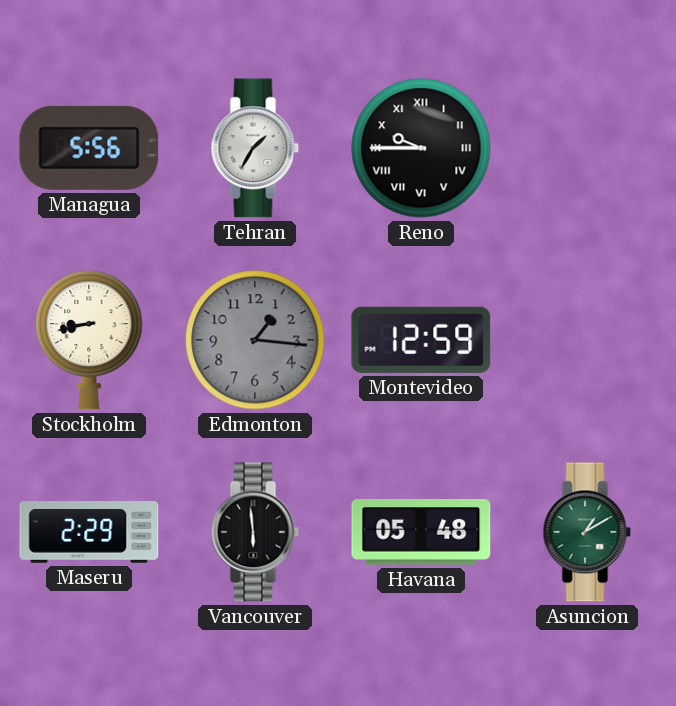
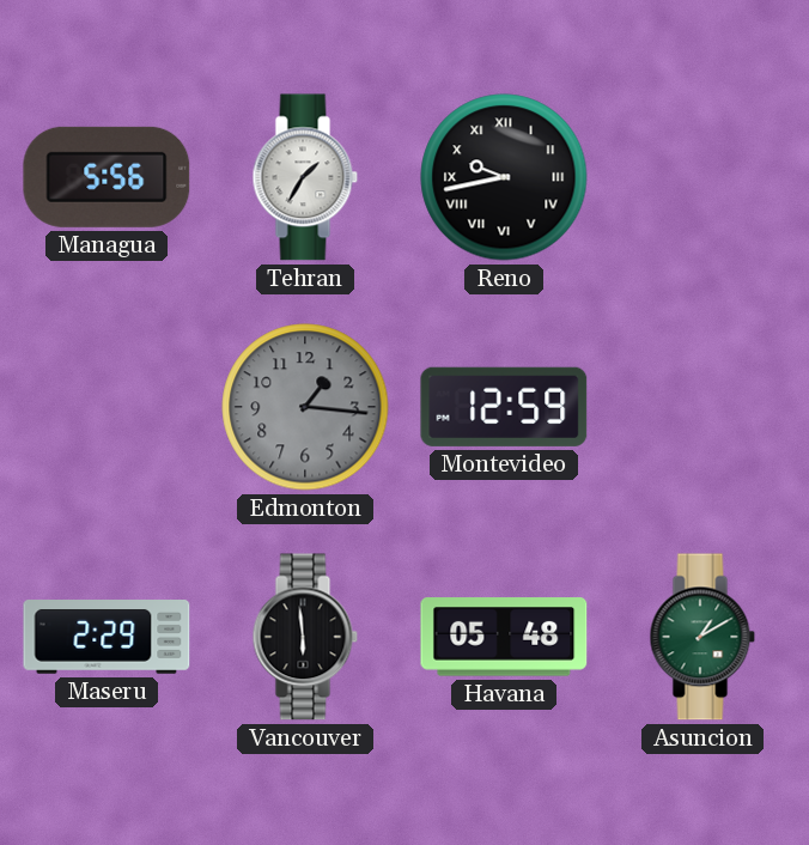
Reno: 9:45 -> 9:43 (504, 177)
Stockholm: 8:43 -> none (89, 340)
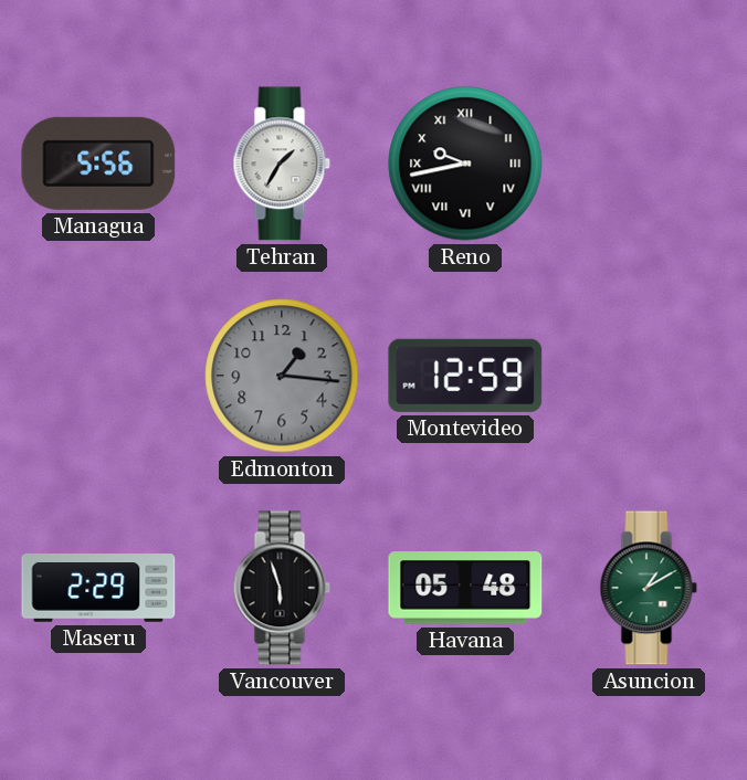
Vancouver: 5:59 -> 5:57 (282, 588)
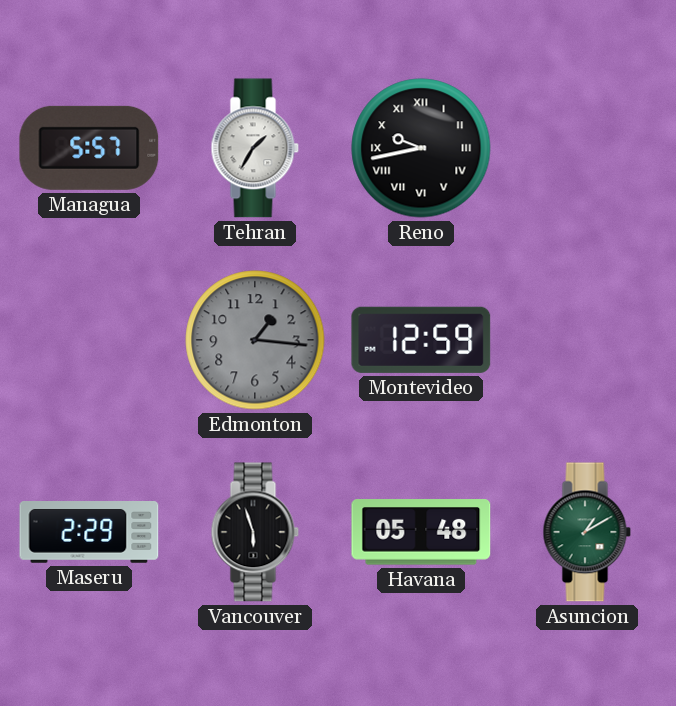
Managua: 5:56 -> 5:57 (89, 148)
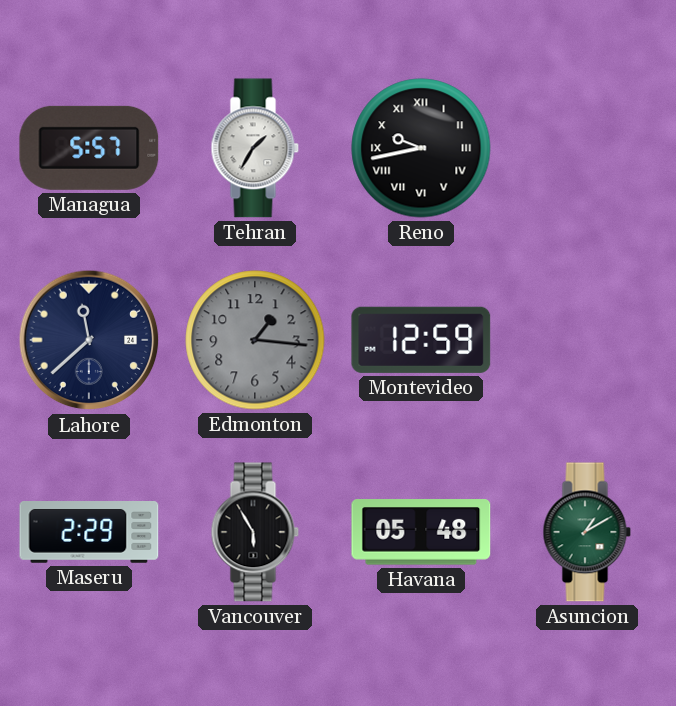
Lahore: none -> 11:38 (89, 340)
Vancouver: 5:57 -> 5:55 (255, 532)
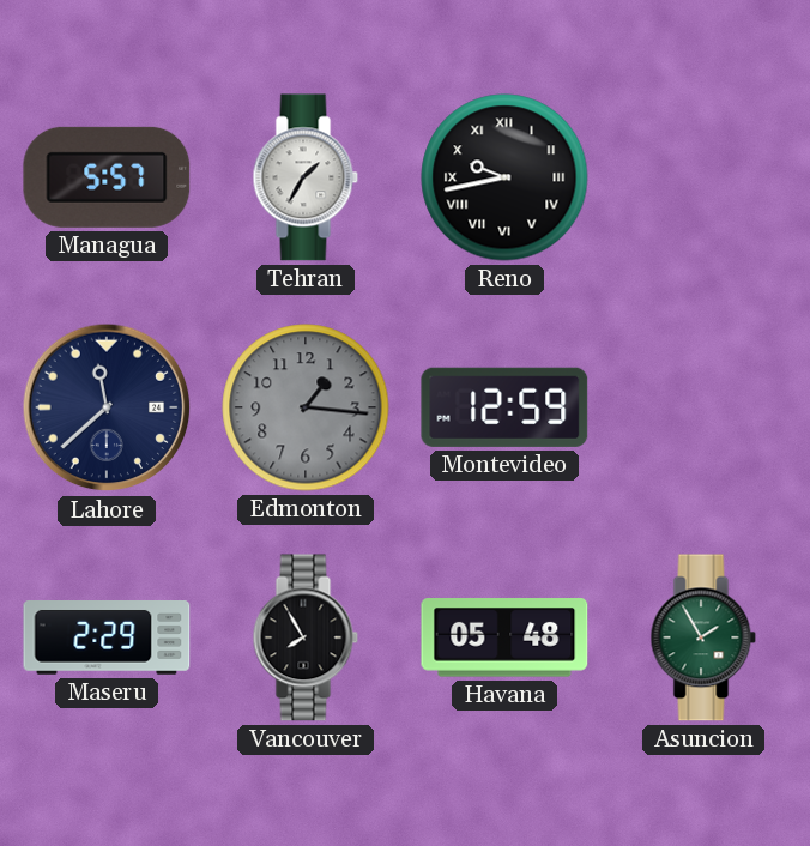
Vancouver: 5:55 -> 7:55 (306, 637)
Asuncion: 1:10 -> 1:55 (703, 637)
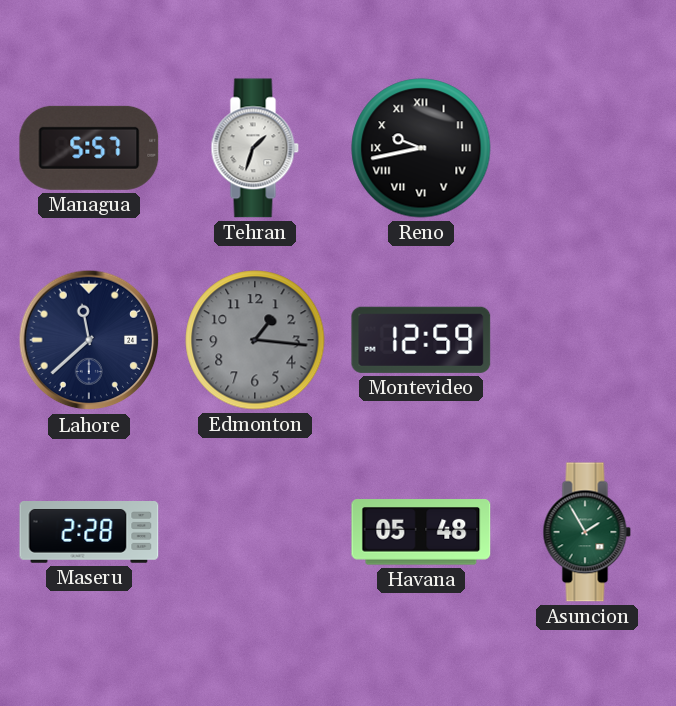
Tehran: 1:35 -> 1:33 (255, 148)
Maseru: 2:29 -> 2:28 (89, 533)
Vancouver: 7:55 -> none (306, 637)
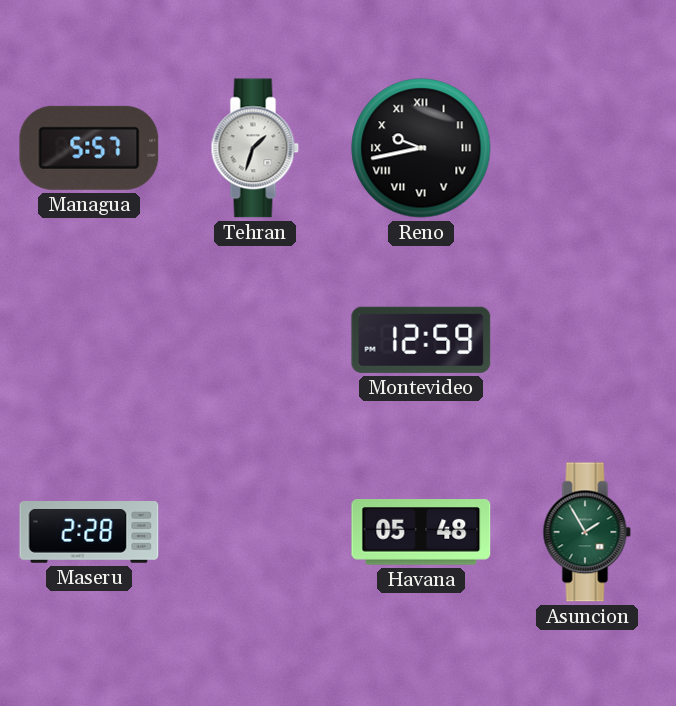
Lahore: 11:38 -> none (89, 340)
Edmonton: 1:16 -> none (255, 340)
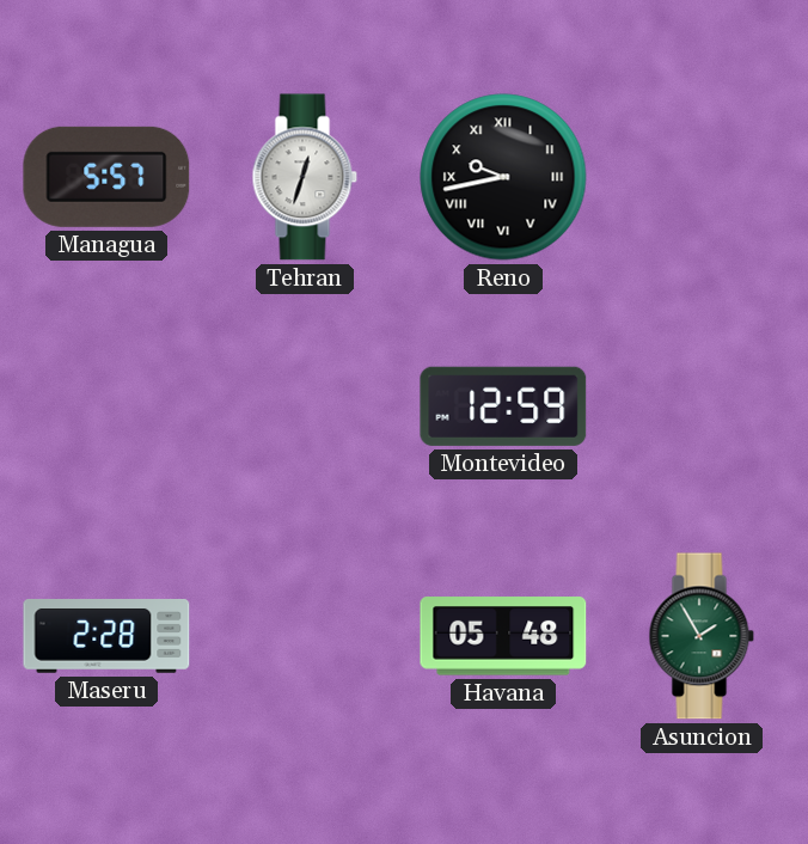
Tehran: 1:33 -> 12:33 (305, 177)
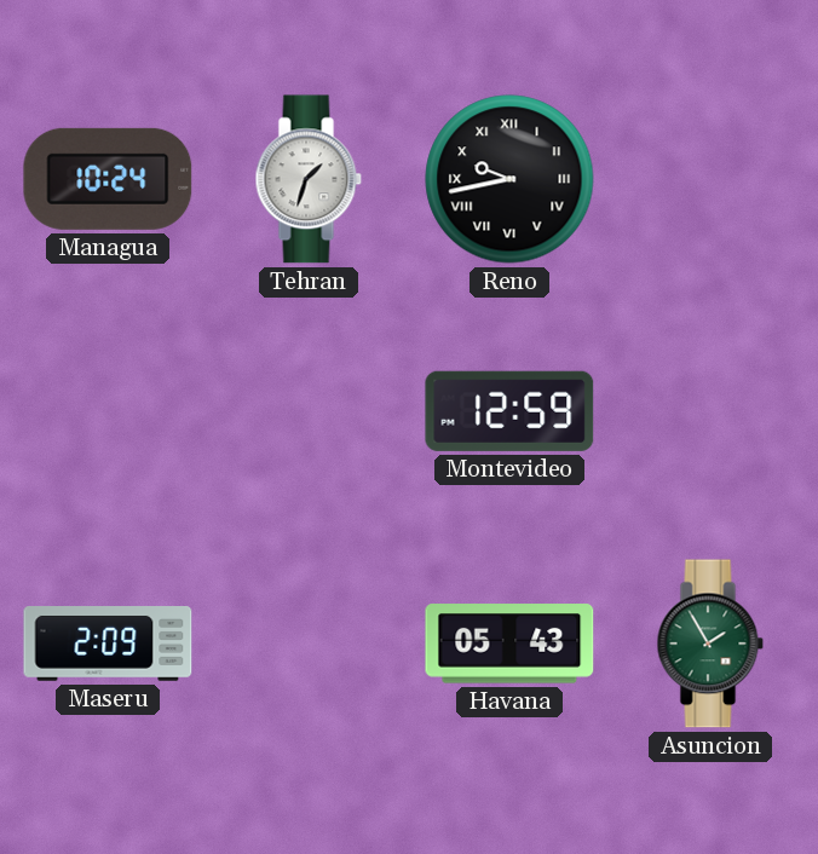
Managua: 5:57 -> 10:24 (108, 179)
Tehran: 12:33 -> 1:33 (309, 179)
Maseru: 2:28 -> 2:09 (108, 645)
Havana: 05:48 -> 05:43 (509, 644)
